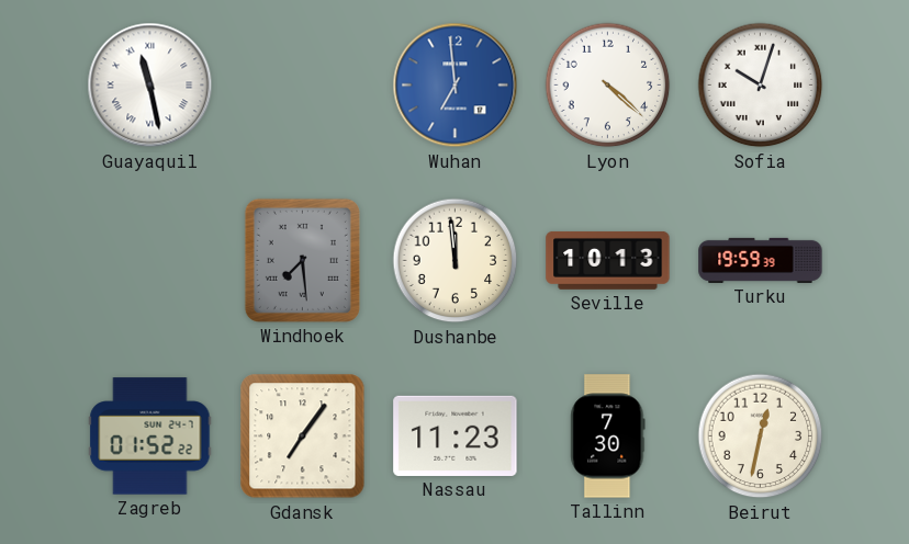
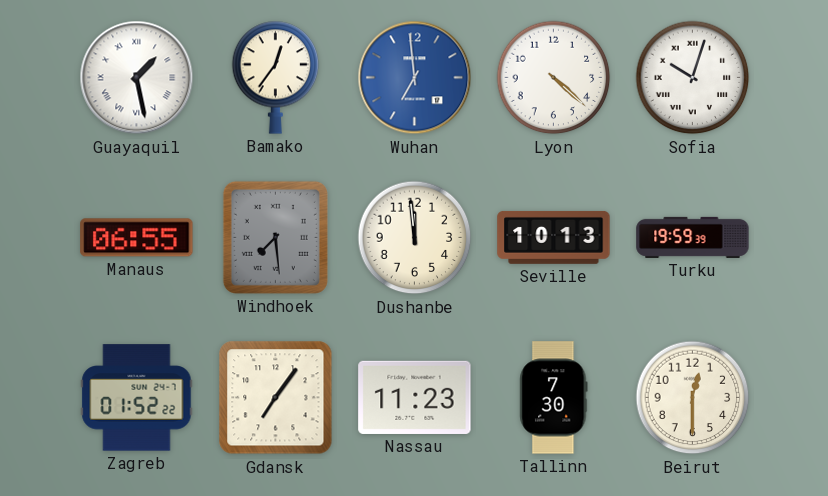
Guayaquil: 11:28 -> 1:28 (137, 78)
Bamako: none -> 12:36 (276, 77)
Manaus: none -> 06:55 (137, 238)
Beirut: 12:32 -> 12:30 (693, 398)
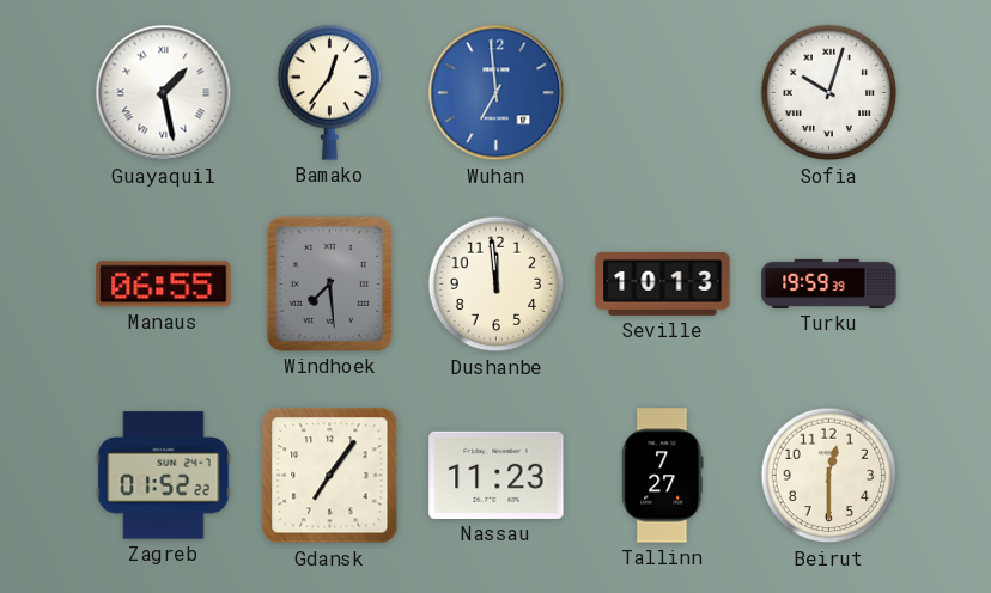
Lyon: 4:22 -> none (554, 78)
Tallinn: 7:30 -> 7:27 (663, 476)
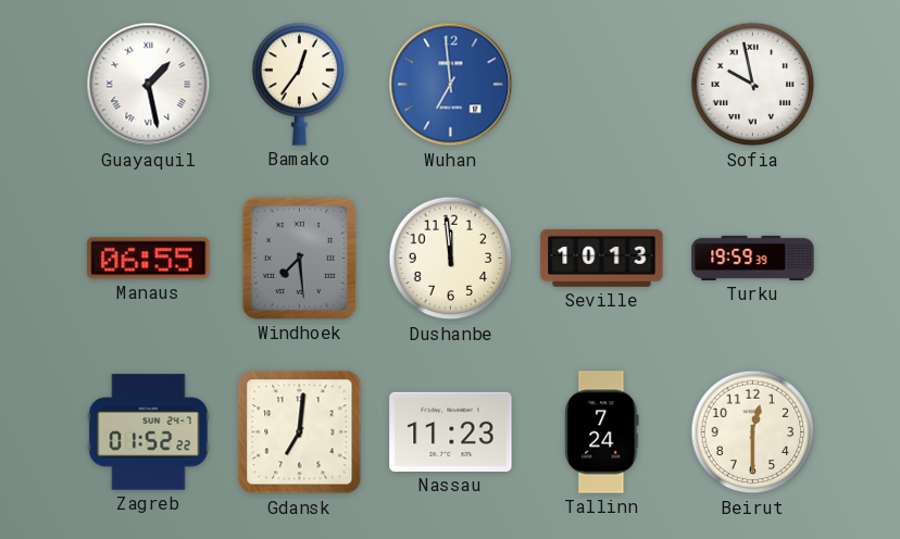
Sofia: 10:03 -> 9:58 (753, 85)
Gdansk: 7:06 -> 7:01 (300, 433)
Tallinn: 7:27 -> 7:24 (602, 433)
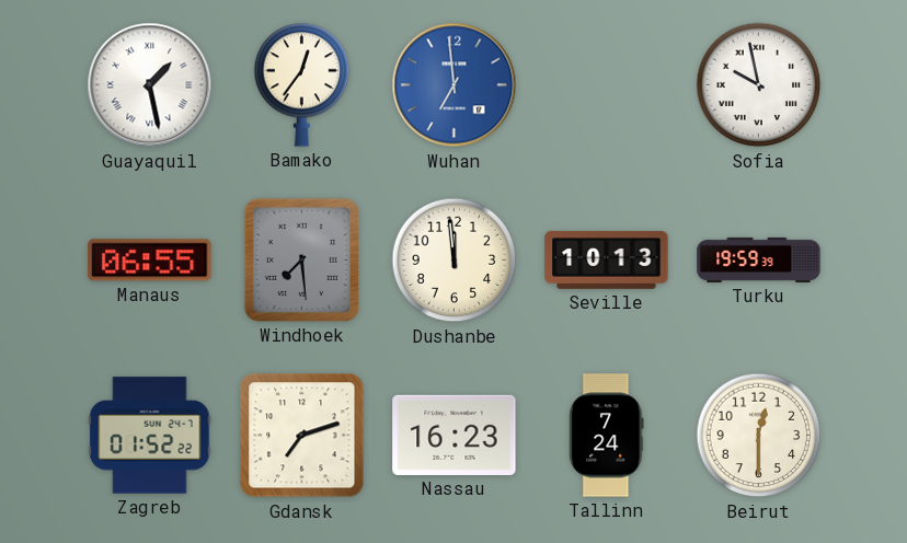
Gdansk: 7:01 -> 7:12 (302, 436)
Nassau: 11:23 -> 16:23 (455, 435)
